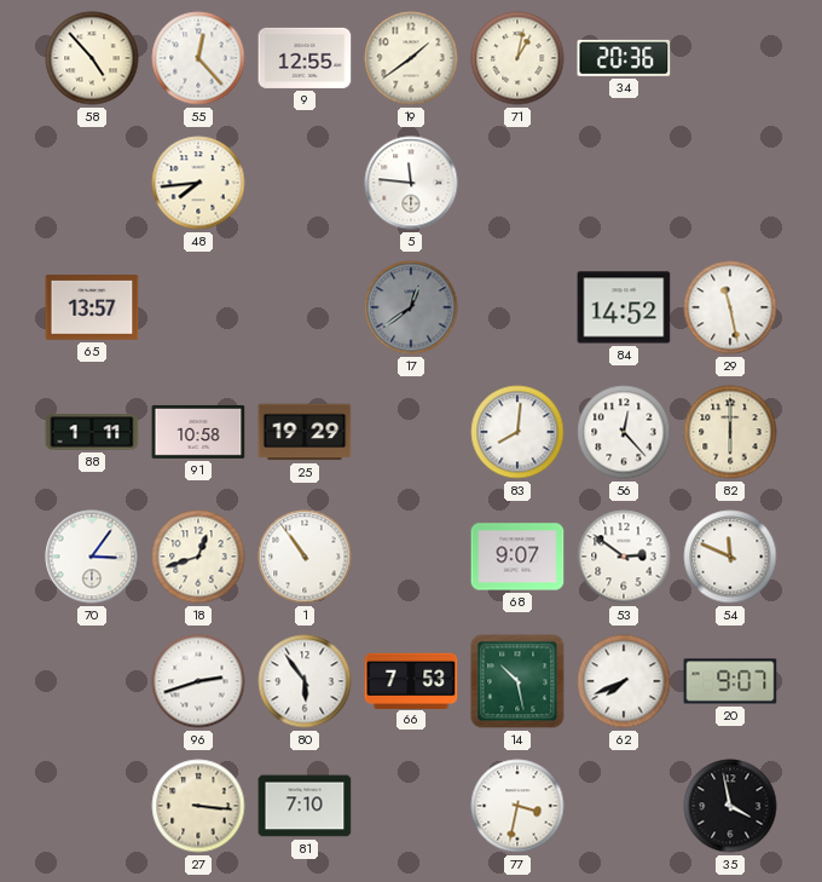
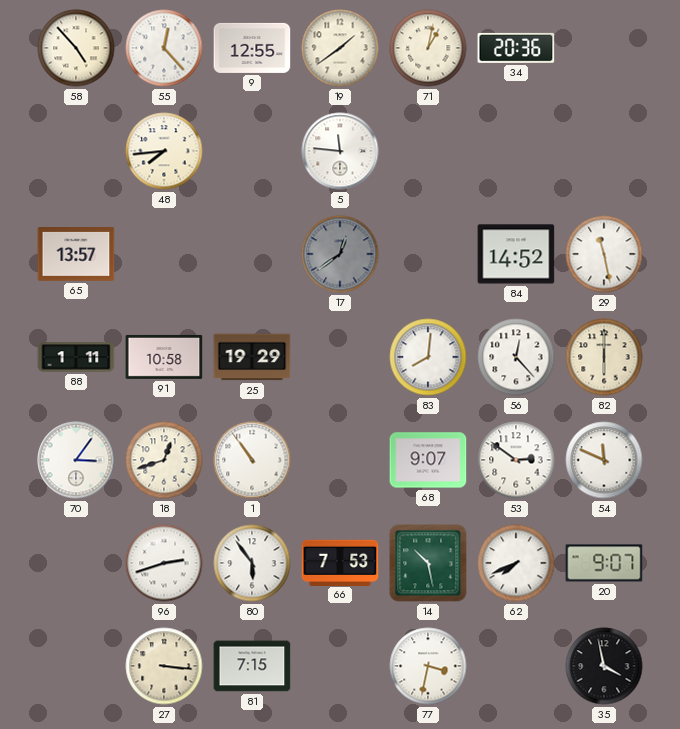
81: 7:10 -> 7:15 (252, 666)
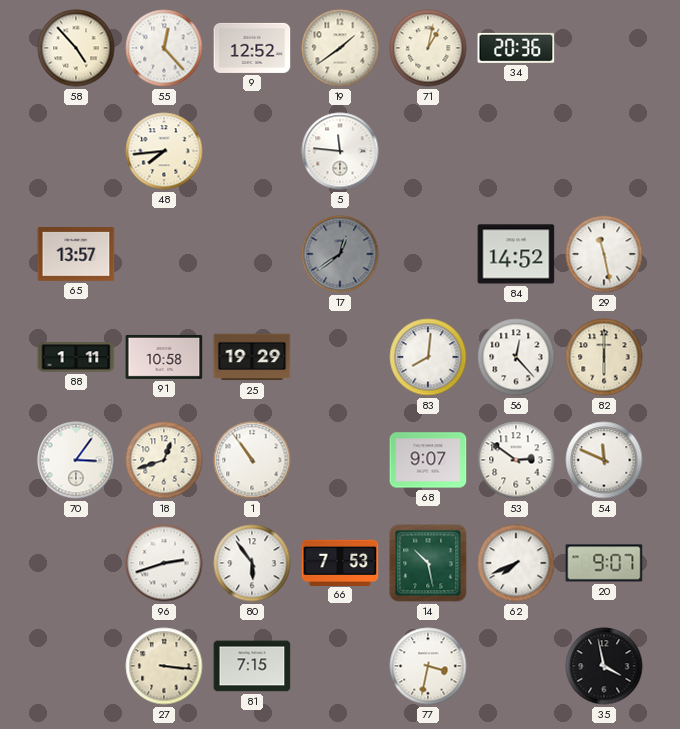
9: 12:55 -> 12:52 (252, 48)
